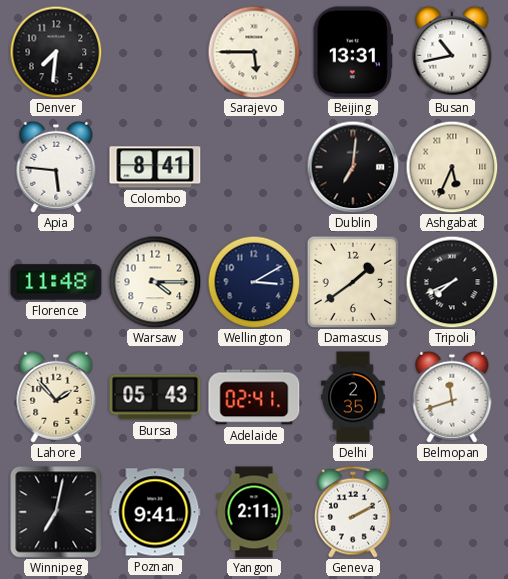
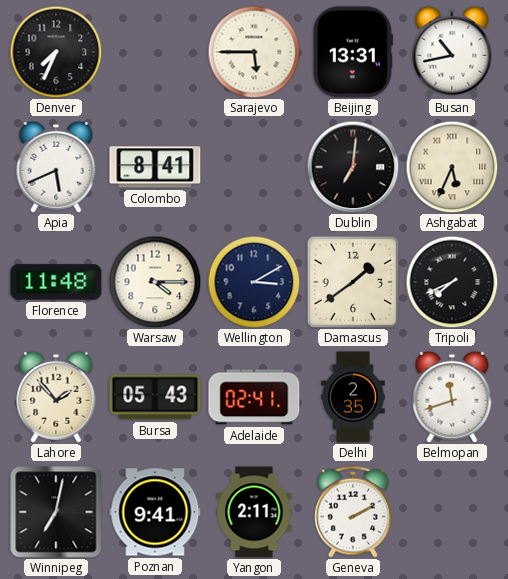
Denver: 7:31 -> 7:34 (56, 52)
Apia: 5:46 -> 5:41 (56, 167)
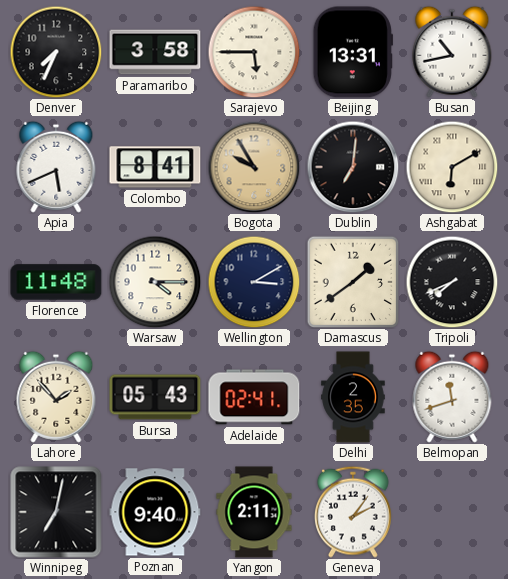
Paramaribo: none -> 3:58 (155, 52)
Bogota: none -> 9:55 (254, 167)
Ashgabat: 5:34 -> 6:10 (452, 167)
Poznan: 9:41 -> 9:40 (155, 512)
Geneva: 2:10 -> 2:06 (353, 512)
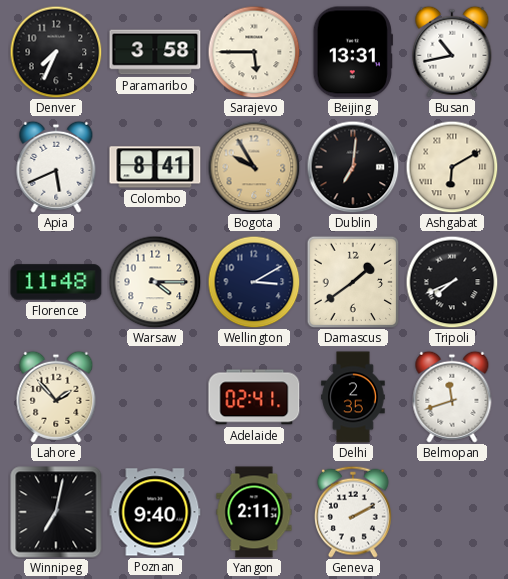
Bursa: 05:43 -> none (155, 397)
Geneva: 2:06 -> 2:10 (353, 512)
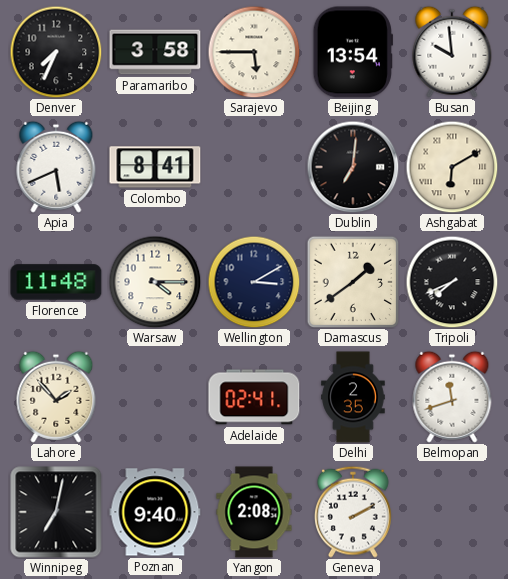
Beijing: 13:31 -> 13:54 (353, 52)
Busan: 10:43 -> 9:59 (452, 52)
Bogota: 9:55 -> none (254, 167)
Yangon: 2:11 -> 2:08 (254, 512)
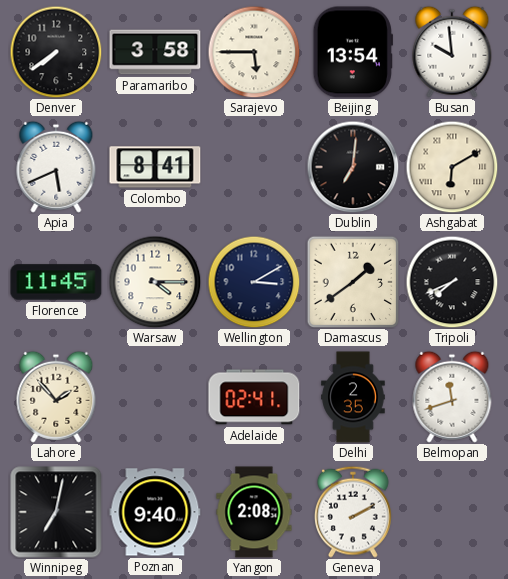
Denver: 7:34 -> 7:39 (56, 52)
Florence: 11:48 -> 11:45 (56, 282)
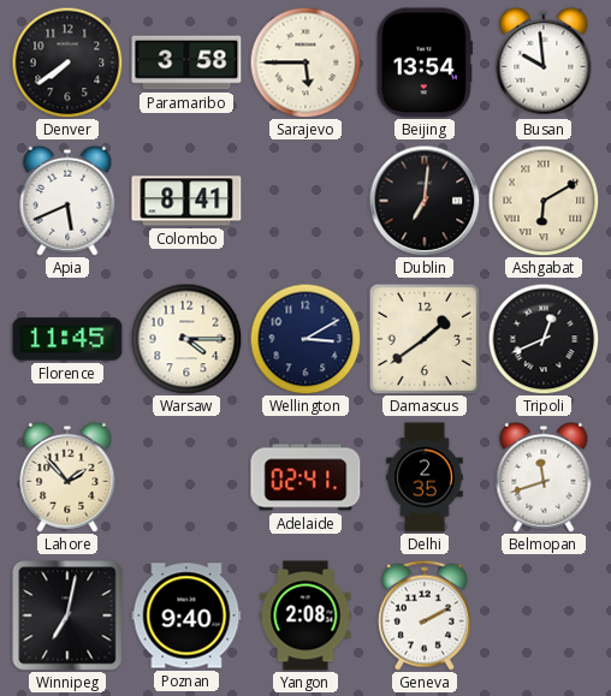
Tripoli: 7:41 -> 12:41 (544, 339)
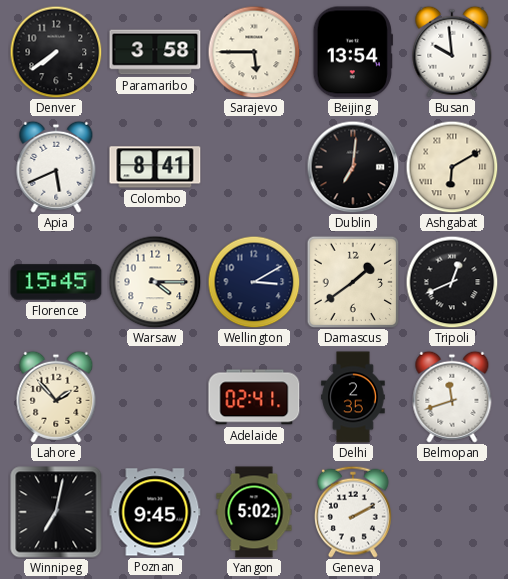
Florence: 11:45 -> 15:45 (56, 282)
Poznan: 9:40 -> 9:45 (155, 512)
Yangon: 2:08 -> 5:02 (254, 512)
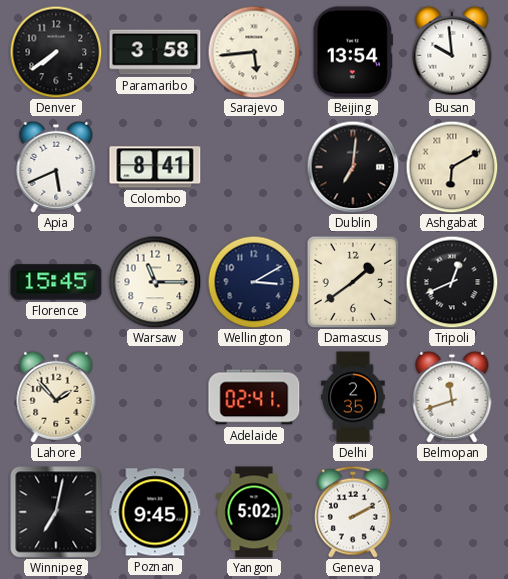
Sarajevo: 5:45 -> 5:44 (254, 52)
Warsaw: 4:15 -> 11:15 (155, 282)
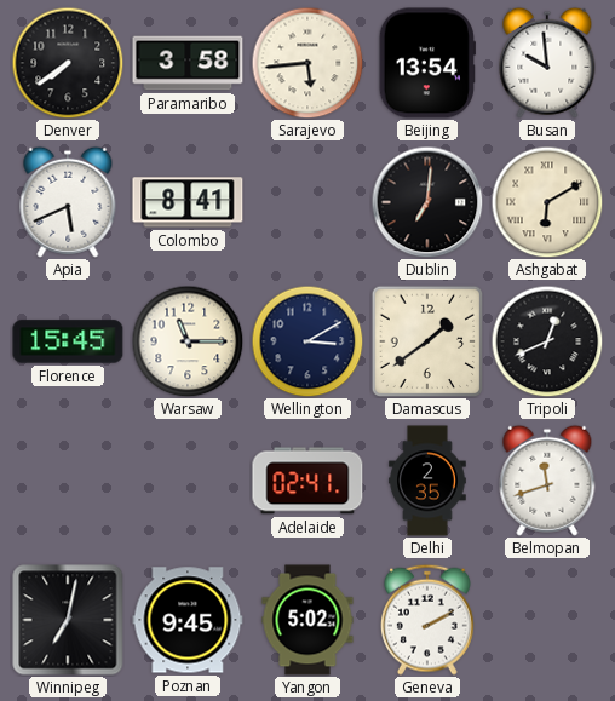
Lahore: 1:53 -> none (56, 397)
